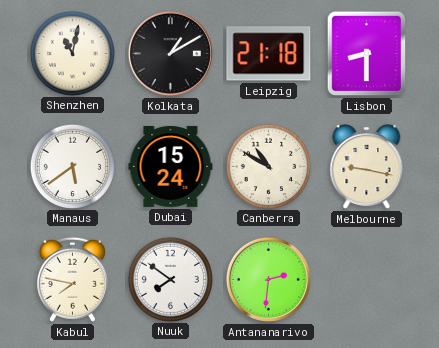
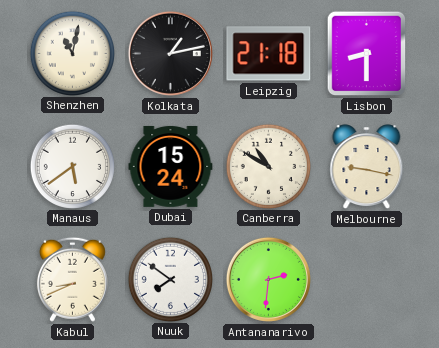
Kolkata: 1:10 -> 1:13 (170, 53)
Kabul: 7:47 -> 8:41 (72, 279)
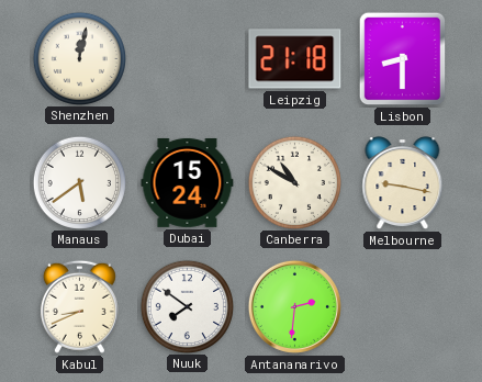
Shenzhen: 11:02 -> 12:02 (79, 58)
Kolkata: 1:13 -> none (170, 53)
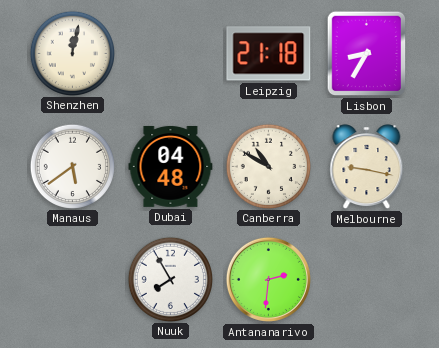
Lisbon: 8:30 -> 8:35 (367, 54)
Dubai: 15:24 -> 04:48 (171, 166)
Kabul: 8:41 -> none (79, 306)
Nuuk: 7:51 -> 7:55 (170, 279)
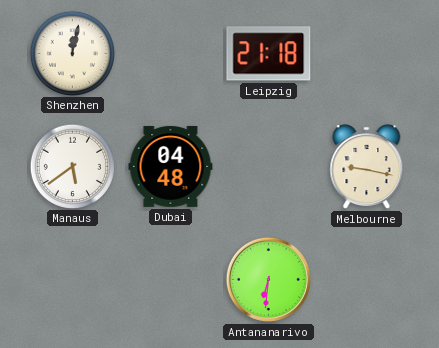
Lisbon: 8:35 -> none (367, 54)
Canberra: 10:50 -> none (268, 166)
Nuuk: 7:55 -> none (170, 279)
Antananarivo: 2:31 -> 6:31 (268, 279)
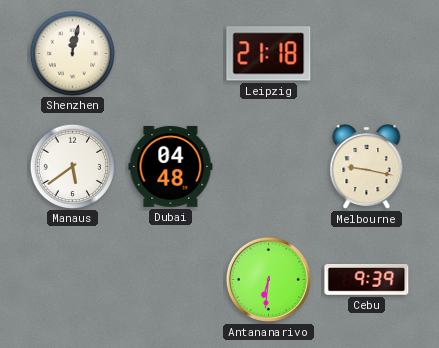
Cebu: none -> 9:39 (367, 280)
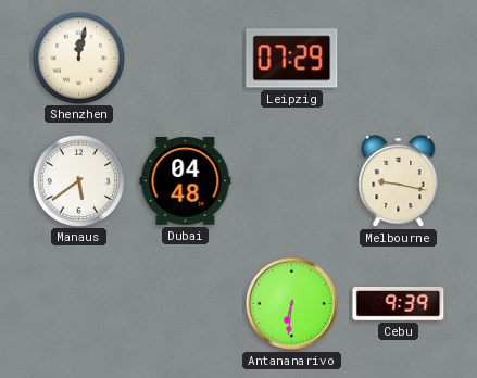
Leipzig: 21:18 -> 07:29 (292, 59)
